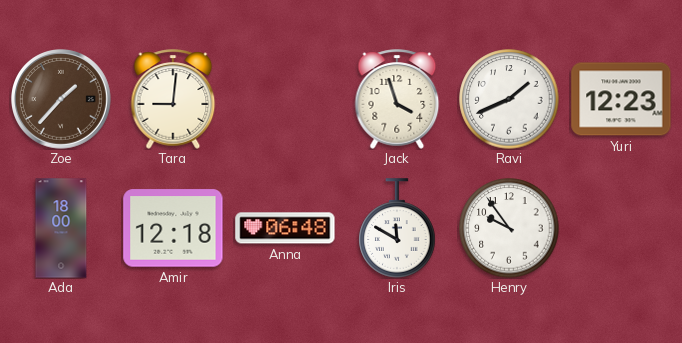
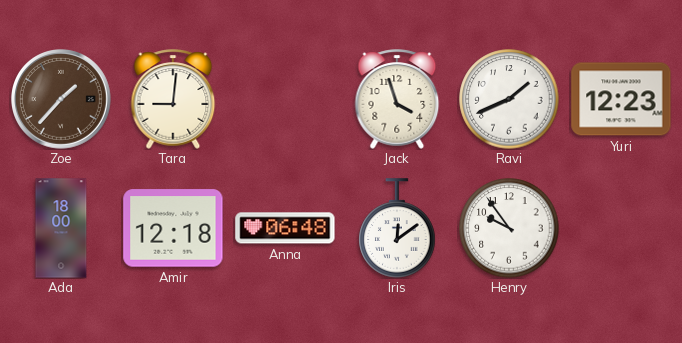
Iris: 11:50 -> 12:09 (397, 228)
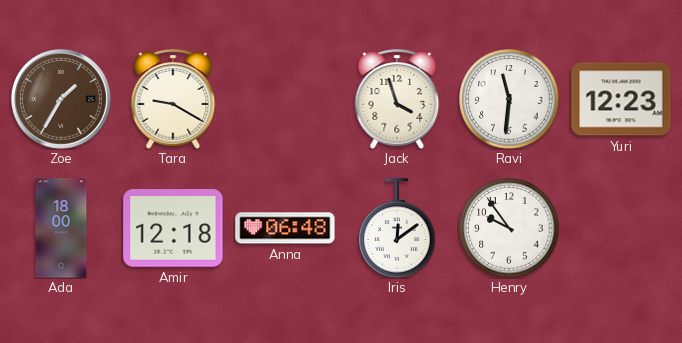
Zoe: 1:37 -> 1:35 (62, 100)
Tara: 9:01 -> 9:20 (173, 99)
Ravi: 1:41 -> 11:31 (509, 99)
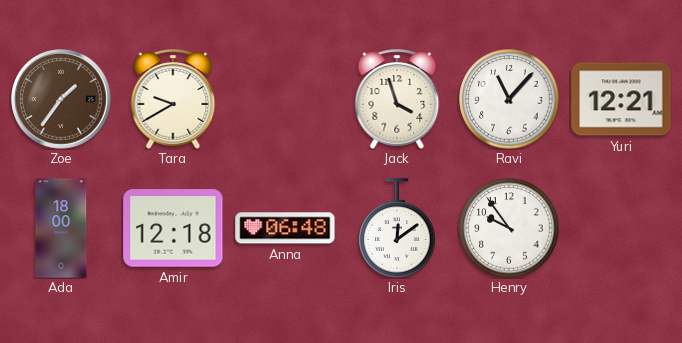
Zoe: 1:35 -> 1:36 (62, 100)
Tara: 9:20 -> 9:40 (173, 99)
Ravi: 11:31 -> 11:07 (509, 99)
Yuri: 12:23 -> 12:21 (621, 99)
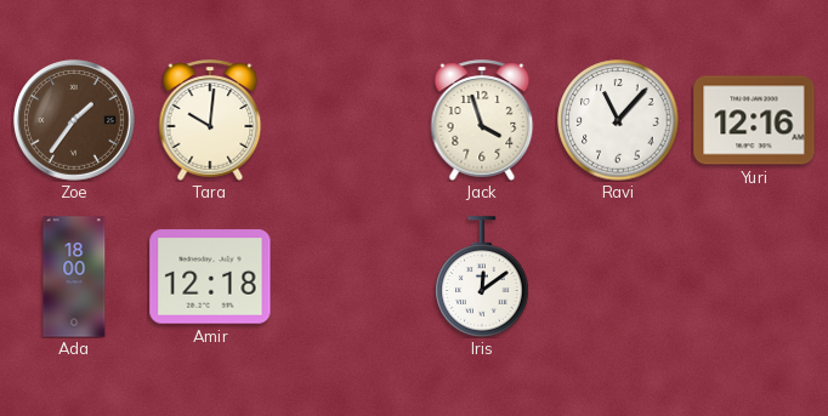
Tara: 9:40 -> 10:01 (210, 120)
Yuri: 12:21 -> 12:16 (754, 120)
Anna: 06:48 -> none (285, 228)
Henry: 9:54 -> none (509, 228)
